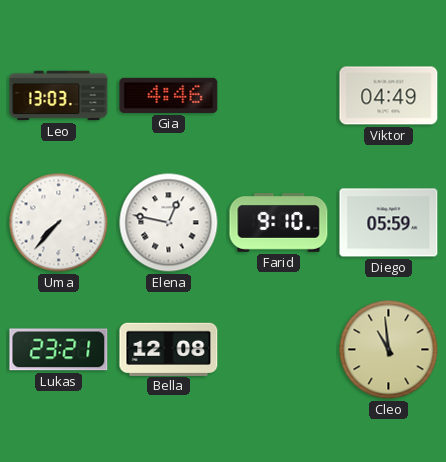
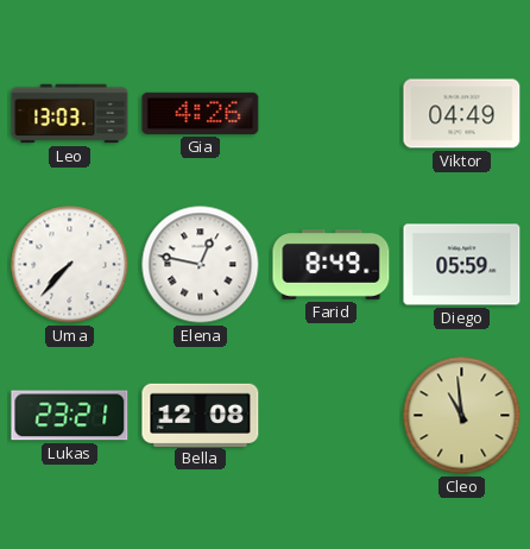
Gia: 4:46 -> 4:26 (201, 113)
Farid: 9:10 -> 8:49 (332, 265)
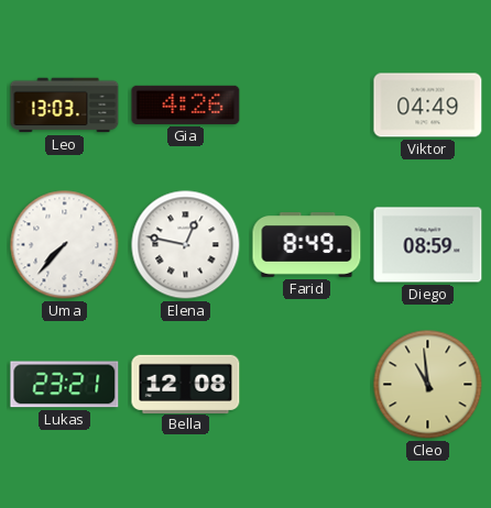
Diego: 05:59 -> 08:59 (428, 245)
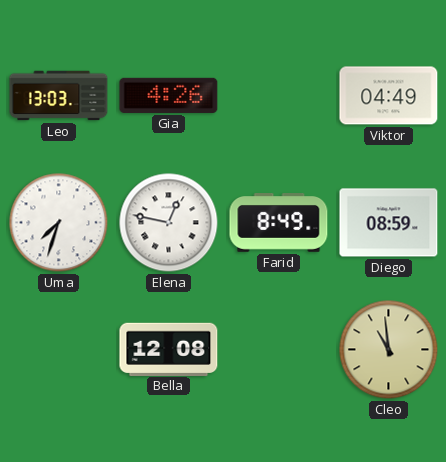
Uma: 7:37 -> 7:33 (59, 223)
Lukas: 23:21 -> none (65, 385)
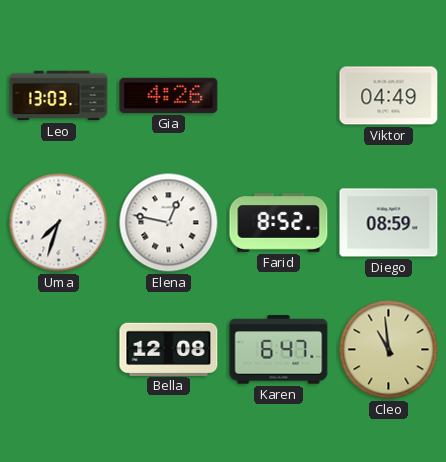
Farid: 8:49 -> 8:52 (279, 223)
Karen: none -> 6:47 (279, 350)
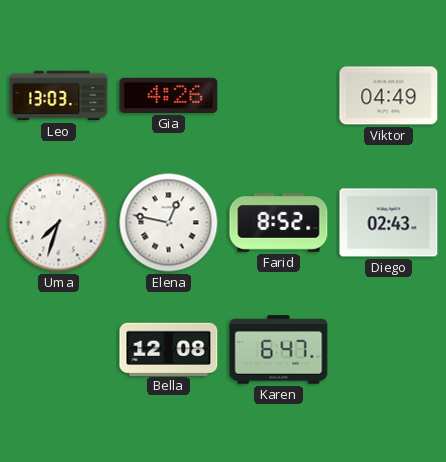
Diego: 08:59 -> 02:43 (389, 223)
Cleo: 10:59 -> none (389, 350)
